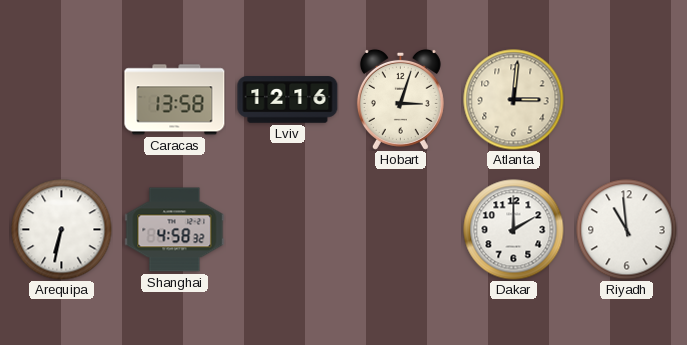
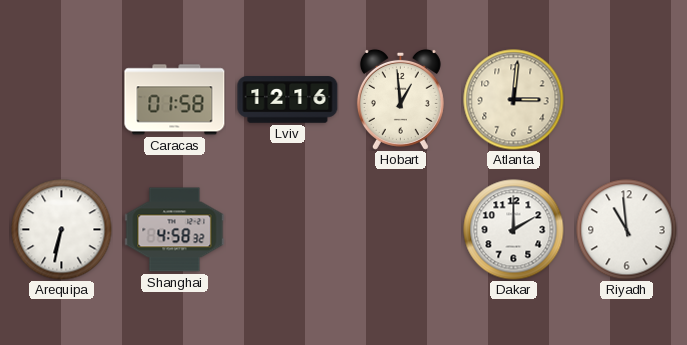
Caracas: 13:58 -> 01:58 (175, 100)
Hobart: 3:03 -> 12:59 (400, 99)
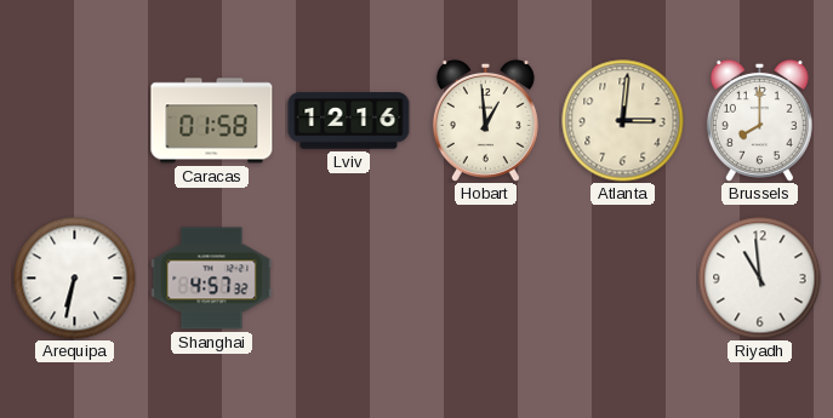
Brussels: none -> 8:00 (759, 120)
Shanghai: 4:58 -> 4:57 (212, 279)
Dakar: 2:00 -> none (514, 230)
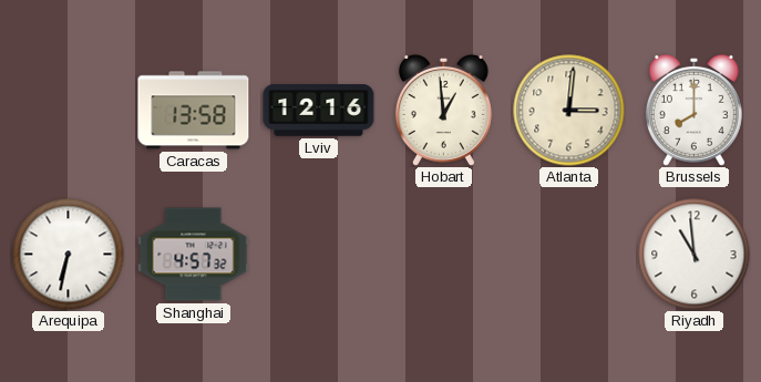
Caracas: 01:58 -> 13:58 (194, 111)
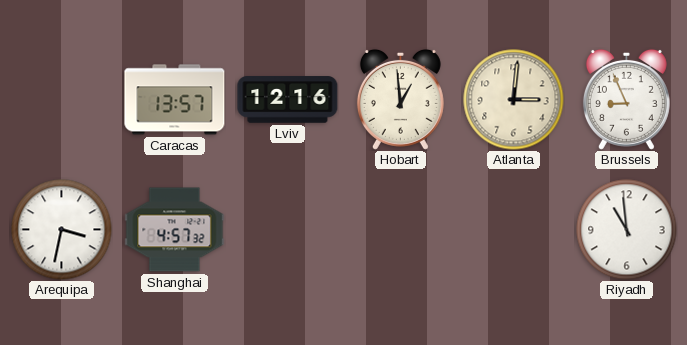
Caracas: 13:58 -> 13:57 (175, 100)
Brussels: 8:00 -> 8:56 (626, 99)
Arequipa: 6:32 -> 3:32 (62, 230)
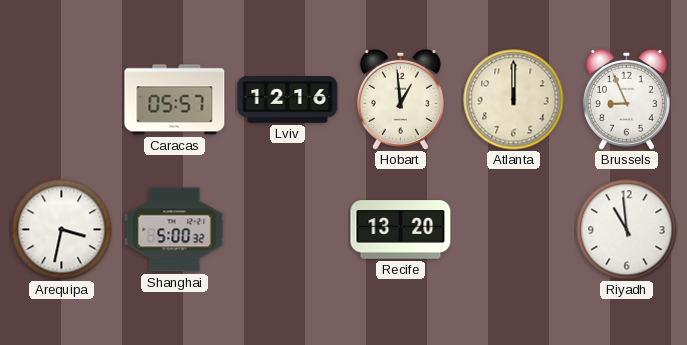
Caracas: 13:57 -> 05:57 (175, 100)
Atlanta: 3:01 -> 12:00 (514, 100)
Shanghai: 4:57 -> 5:00 (175, 230)
Recife: none -> 13:20 (401, 230)
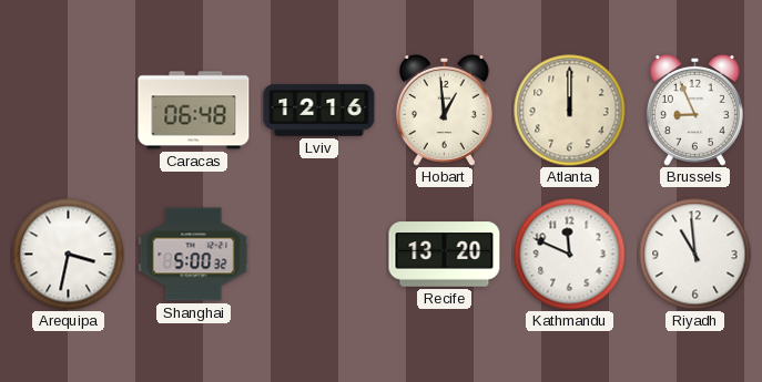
Caracas: 05:57 -> 06:48 (194, 111)
Kathmandu: none -> 11:49 (570, 255)
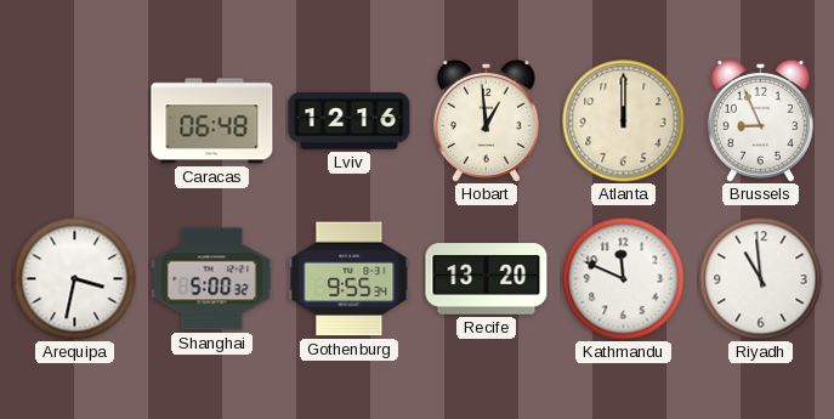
Gothenburg: none -> 9:55 (350, 279)
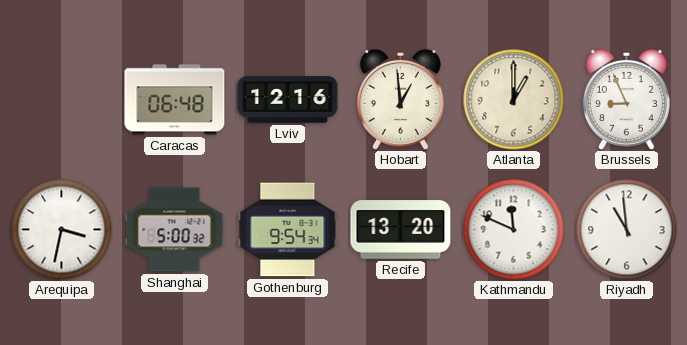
Atlanta: 12:00 -> 1:00 (514, 100)
Gothenburg: 9:55 -> 9:54 (288, 230)
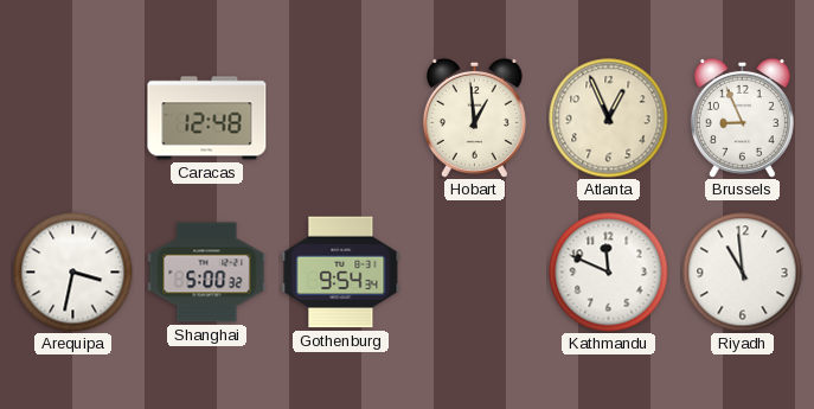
Caracas: 06:48 -> 12:48 (207, 119)
Lviv: 12:16 -> none (288, 100)
Atlanta: 1:00 -> 12:56 (609, 119)
Recife: 13:20 -> none (401, 230)
